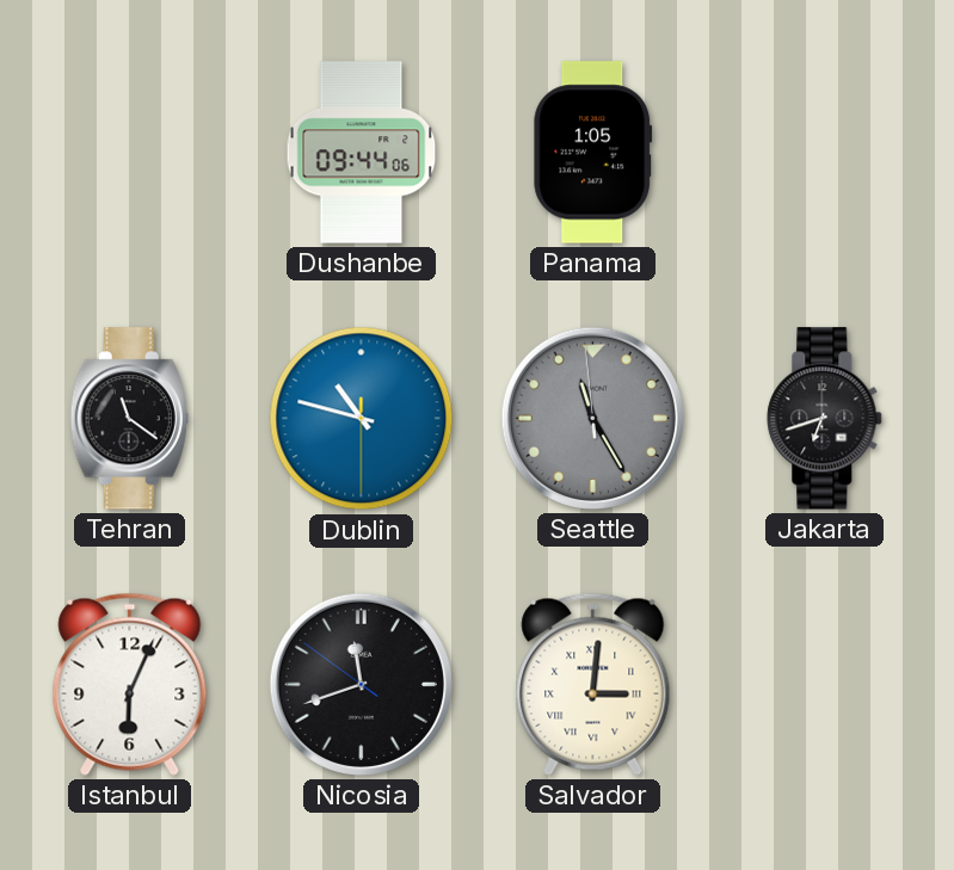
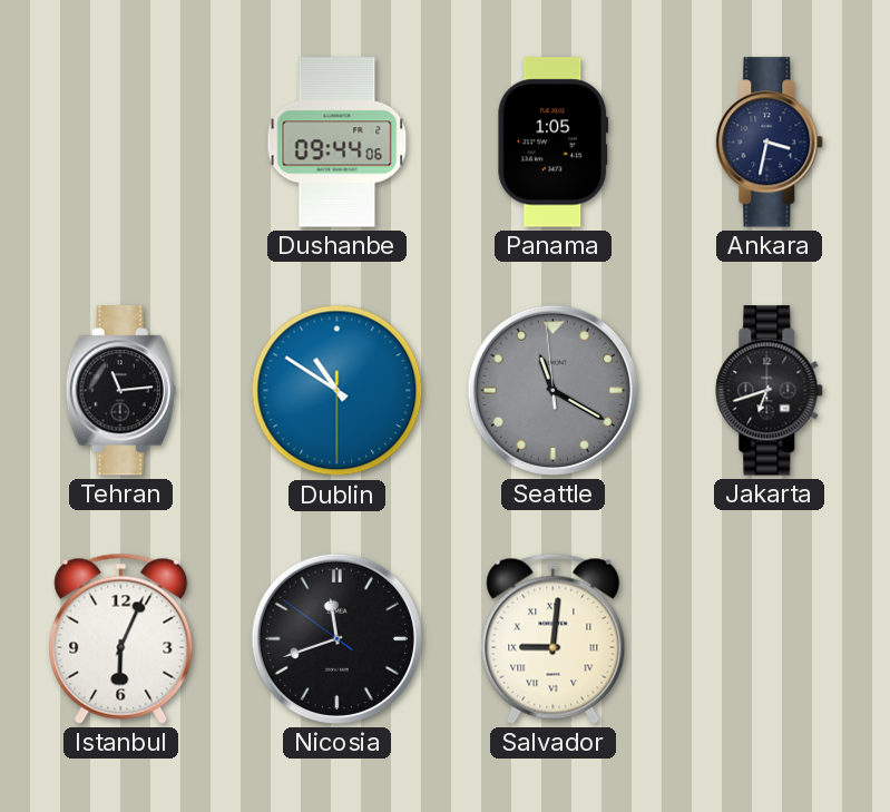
Ankara: none -> 3:32 (770, 143)
Tehran: 11:21 -> 11:14 (120, 391)
Dublin: 10:47 -> 10:50 (338, 391)
Seattle: 11:24 -> 11:19 (552, 390)
Salvador: 3:01 -> 9:01 (554, 638)
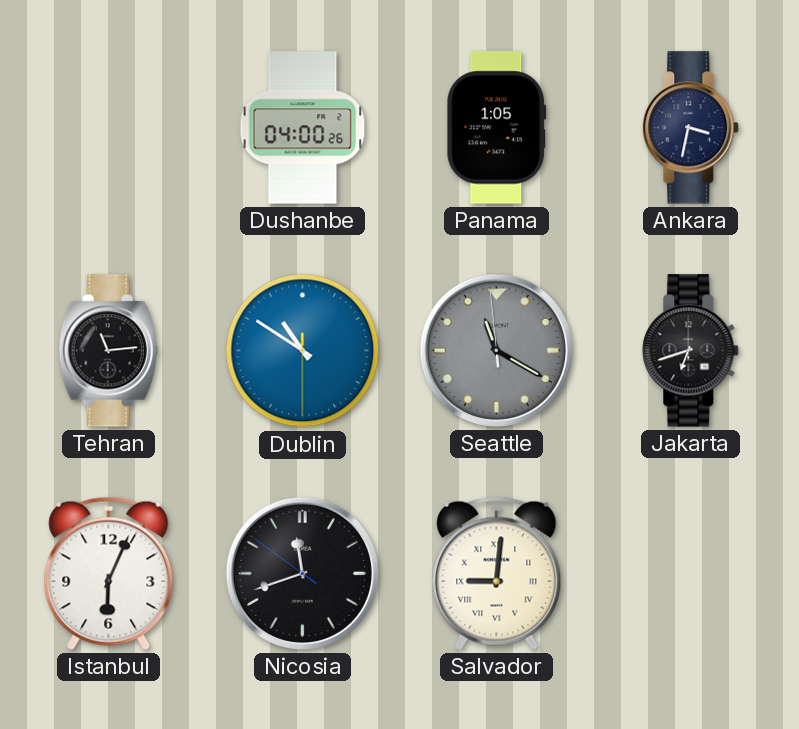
Dushanbe: 09:44 -> 04:00 (303, 128)
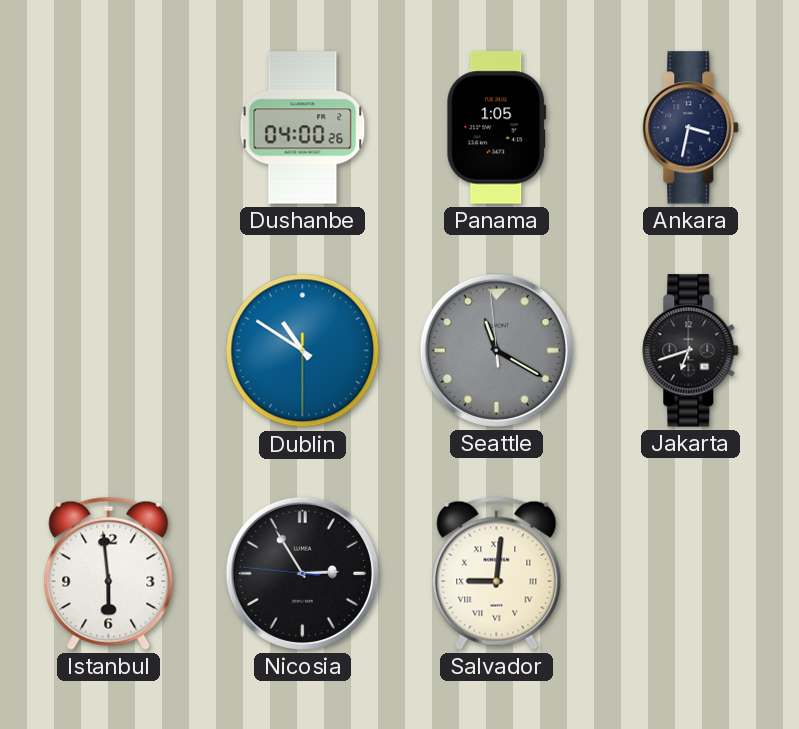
Tehran: 11:14 -> none (108, 351)
Istanbul: 6:04 -> 5:59 (109, 573)
Nicosia: 11:41 -> 2:54 (302, 573)
